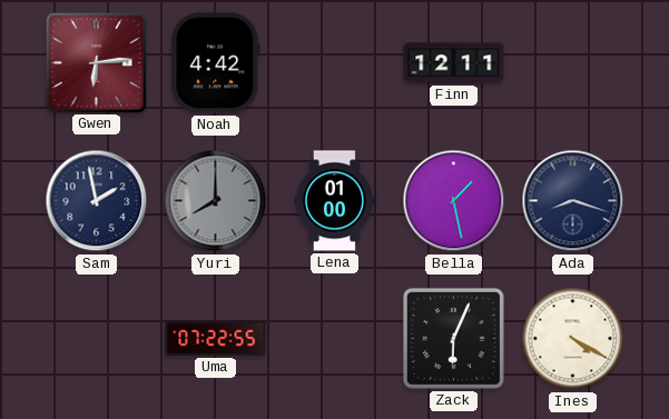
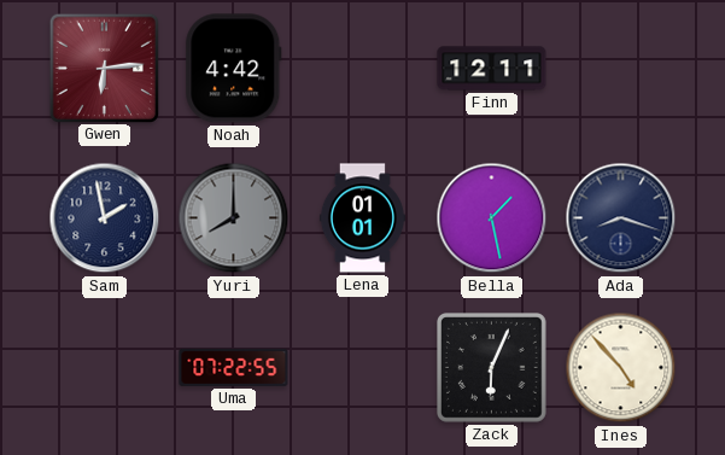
Lena: 01:00 -> 01:01 (362, 218)
Ines: 4:20 -> 4:53 (621, 368)
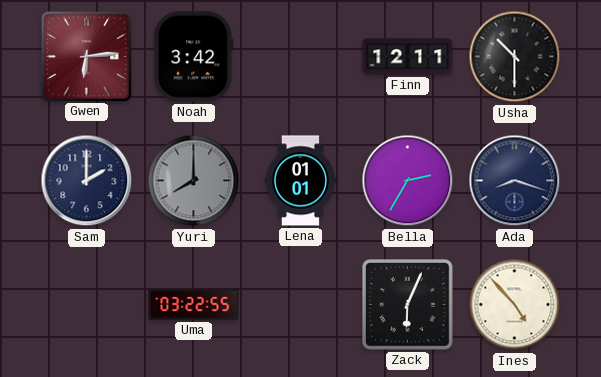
Noah: 4:42 -> 3:42 (194, 57)
Usha: none -> 10:30 (515, 57)
Sam: 1:58 -> 2:00 (87, 181)
Bella: 1:28 -> 2:35 (408, 181)
Uma: 07:22 -> 03:22 (194, 304)
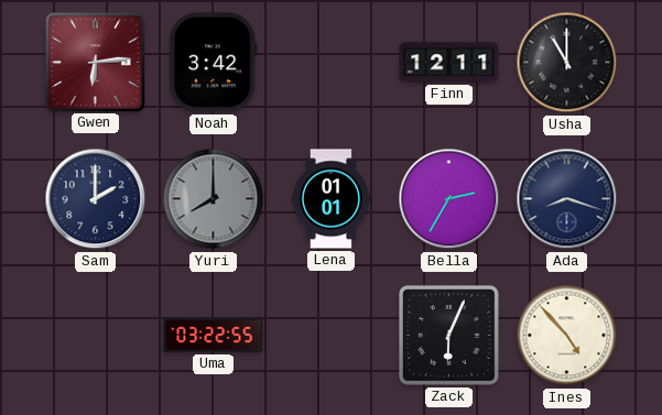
Usha: 10:30 -> 11:00 (567, 63)
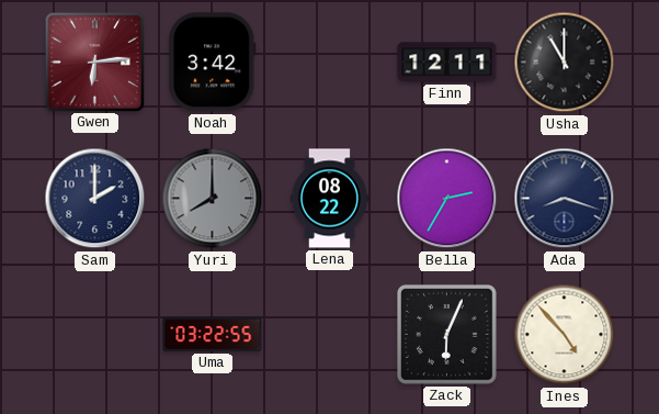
Lena: 01:01 -> 08:22 (329, 199)
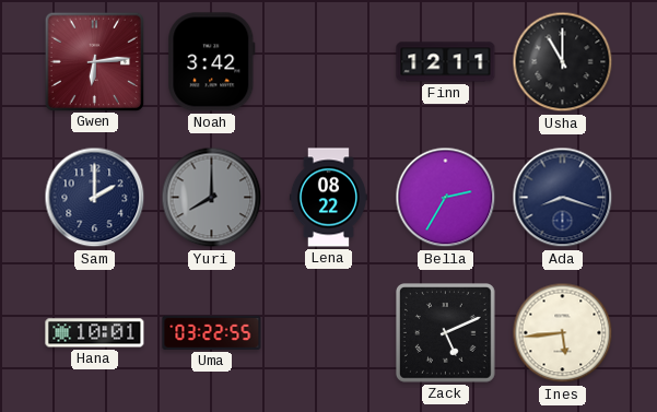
Hana: none -> 10:01 (95, 333)
Zack: 6:04 -> 5:11 (446, 333)
Ines: 4:53 -> 5:44 (563, 333)
